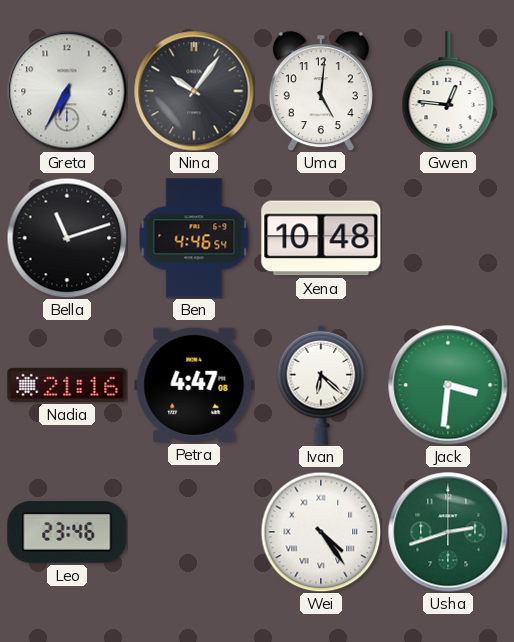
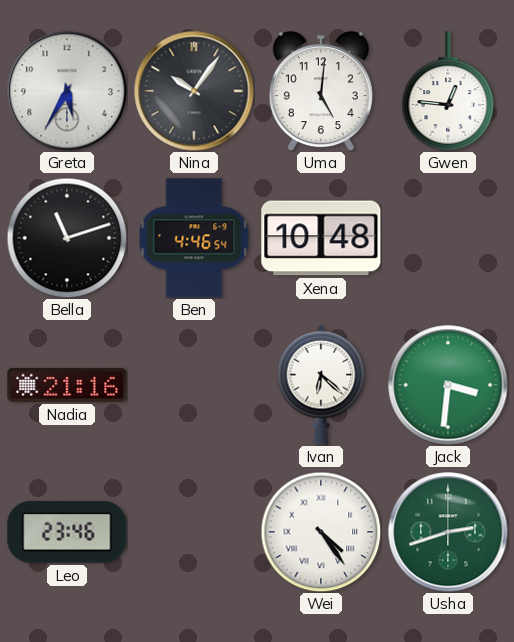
Greta: 6:35 -> 5:35 (67, 91)
Petra: 4:47 -> none (194, 385)
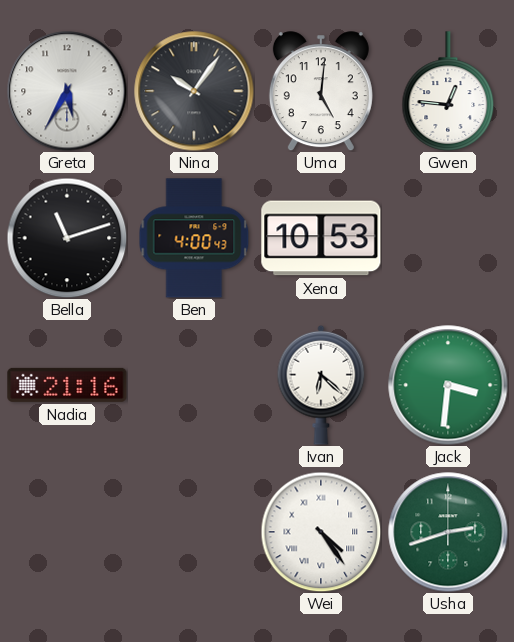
Ben: 4:46 -> 4:00 (194, 238)
Xena: 10:48 -> 10:53 (321, 238)
Leo: 23:46 -> none (67, 532)
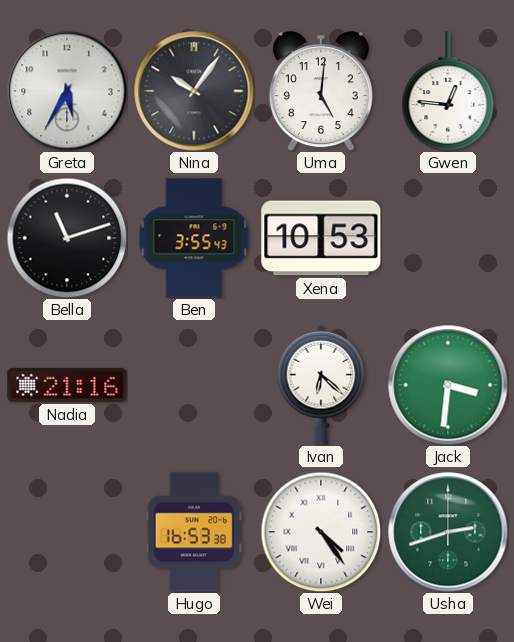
Ben: 4:00 -> 3:55 (194, 238)
Hugo: none -> 16:53 (193, 532)
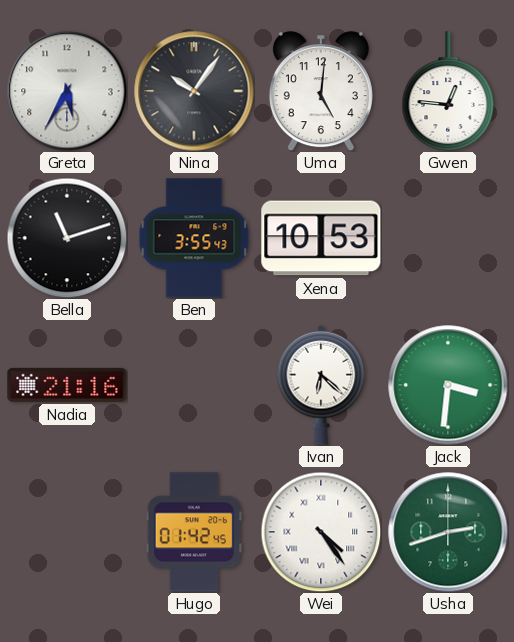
Hugo: 16:53 -> 01:42 (193, 532)
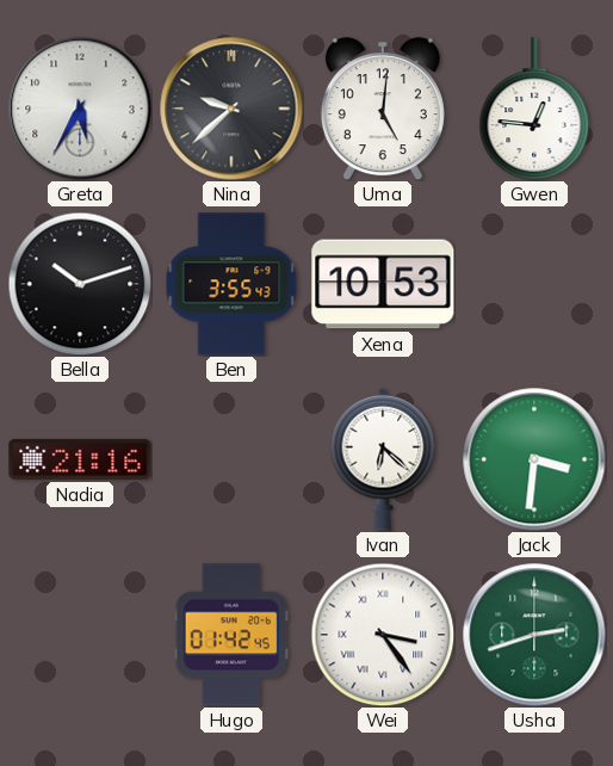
Nina: 10:06 -> 9:38 (231, 109)
Bella: 11:12 -> 10:12 (80, 284)
Wei: 4:24 -> 3:24 (383, 635)
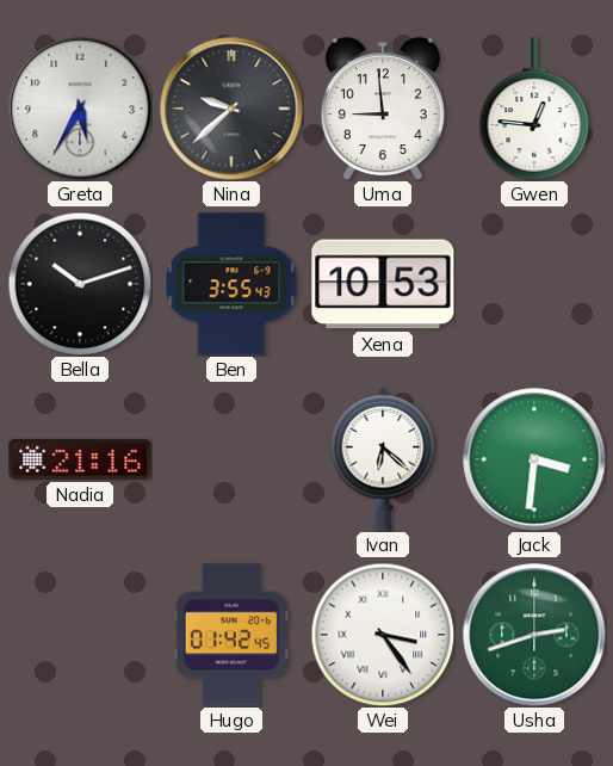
Uma: 5:01 -> 8:59 (383, 109)
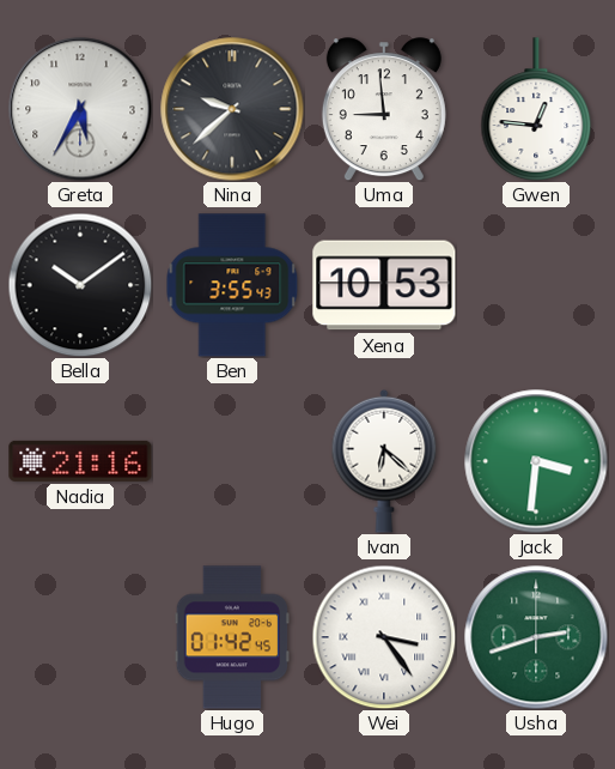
Bella: 10:12 -> 10:09 (80, 285)
